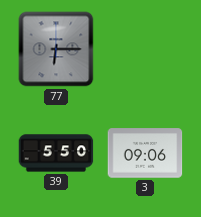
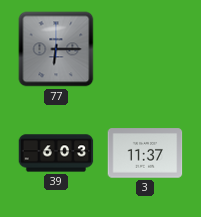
39: 5:50 -> 6:03 (56, 153)
3: 09:06 -> 11:37 (145, 153)
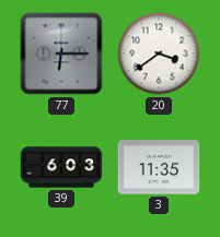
20: none -> 3:39 (159, 54)
3: 11:37 -> 11:35 (159, 167)
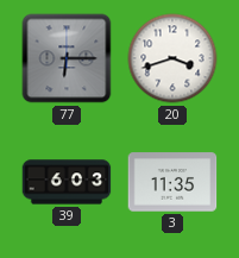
20: 3:39 -> 3:42 (172, 58)
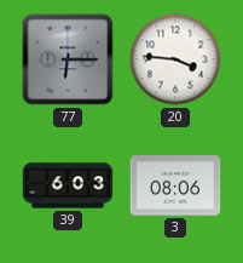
20: 3:42 -> 3:46 (175, 59)
3: 11:35 -> 08:06 (175, 185)
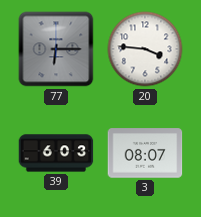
3: 08:06 -> 08:07 (145, 153)
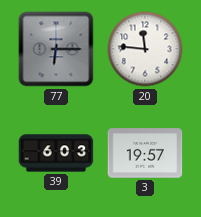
20: 3:46 -> 11:46 (145, 49)
3: 08:07 -> 19:57 (145, 153)
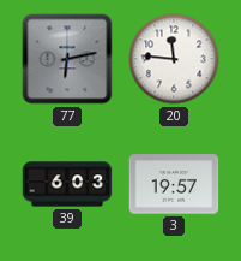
77: 6:15 -> 6:13 (67, 59)
